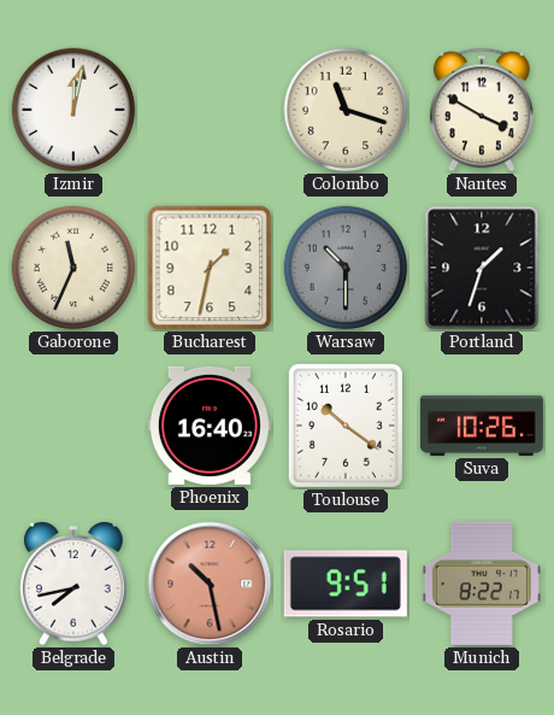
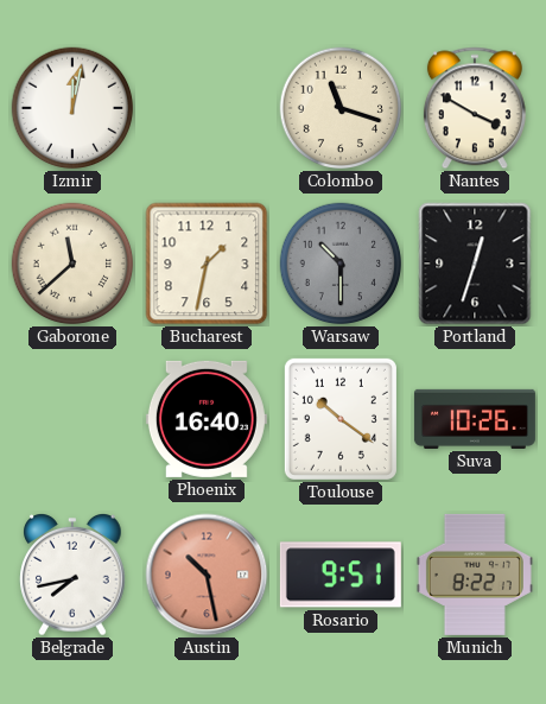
Gaborone: 11:34 -> 11:38 (72, 264)
Portland: 1:33 -> 12:33 (475, 264)
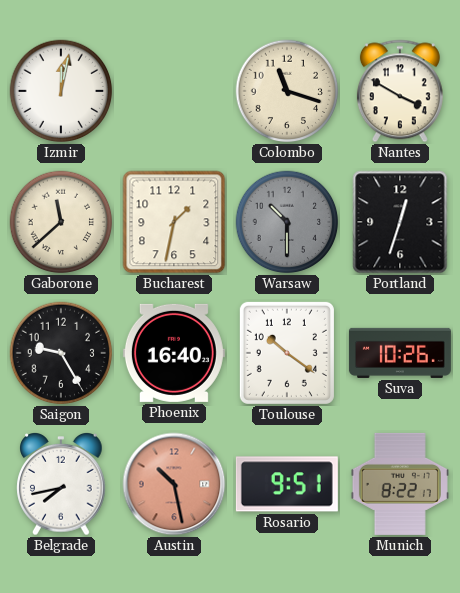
Saigon: none -> 9:25 (61, 353)
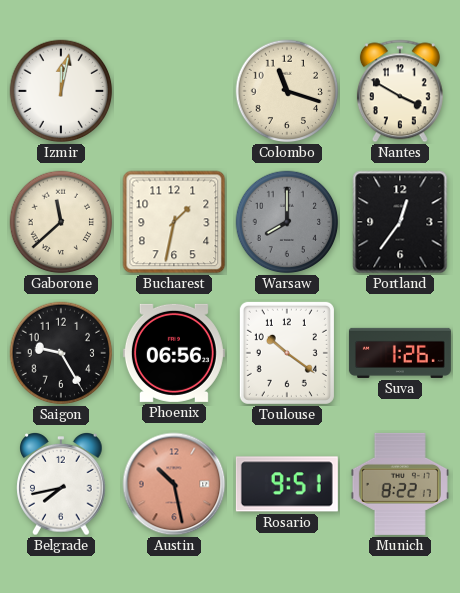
Warsaw: 10:30 -> 8:00 (287, 222)
Portland: 12:33 -> 12:36 (400, 222)
Phoenix: 16:40 -> 06:56 (174, 353)
Suva: 10:26 -> 1:26 (400, 353)
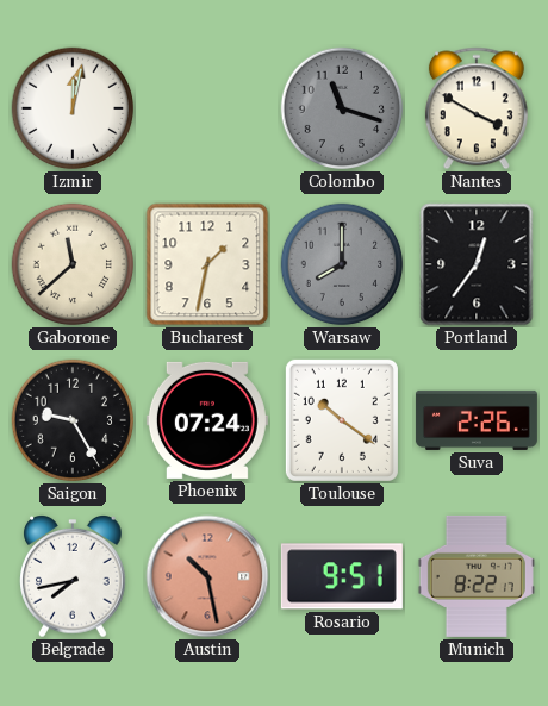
Colombo dial: cream -> grey (342, 108)
Phoenix: 06:56 -> 07:24 (207, 420)
Suva: 1:26 -> 2:26 (477, 420)
